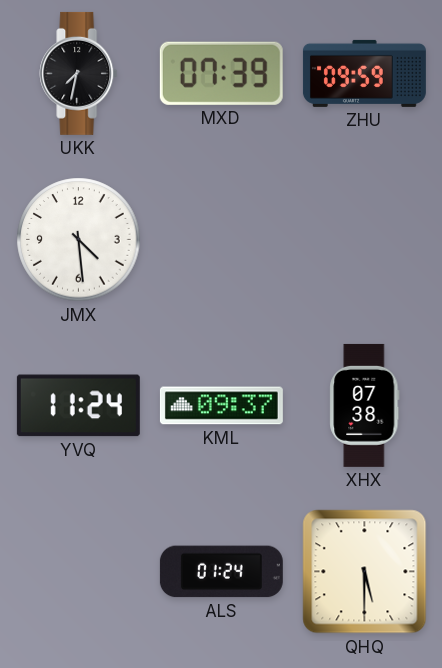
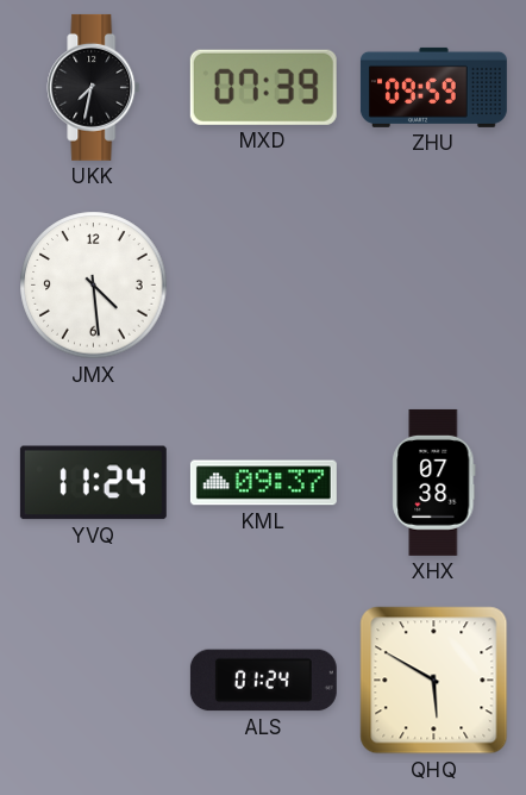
QHQ: 5:30 -> 5:50 (434, 681)
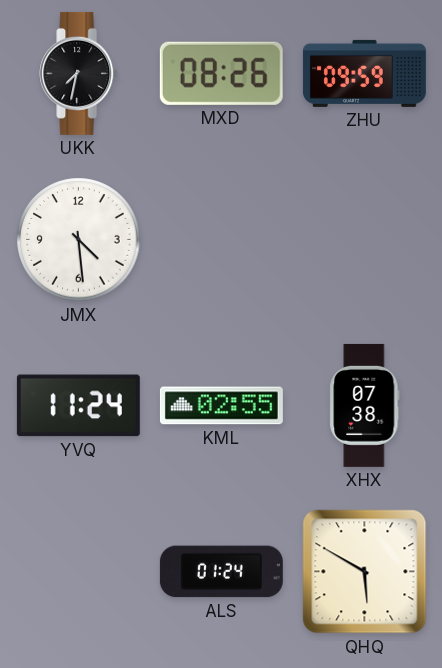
MXD: 07:39 -> 08:26 (221, 73)
KML: 09:37 -> 02:55 (221, 406)
